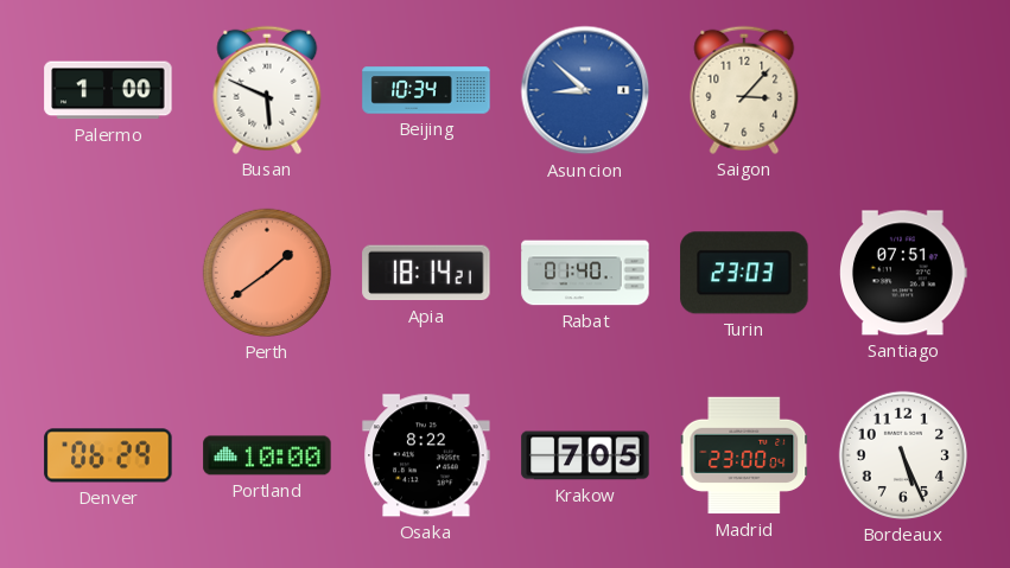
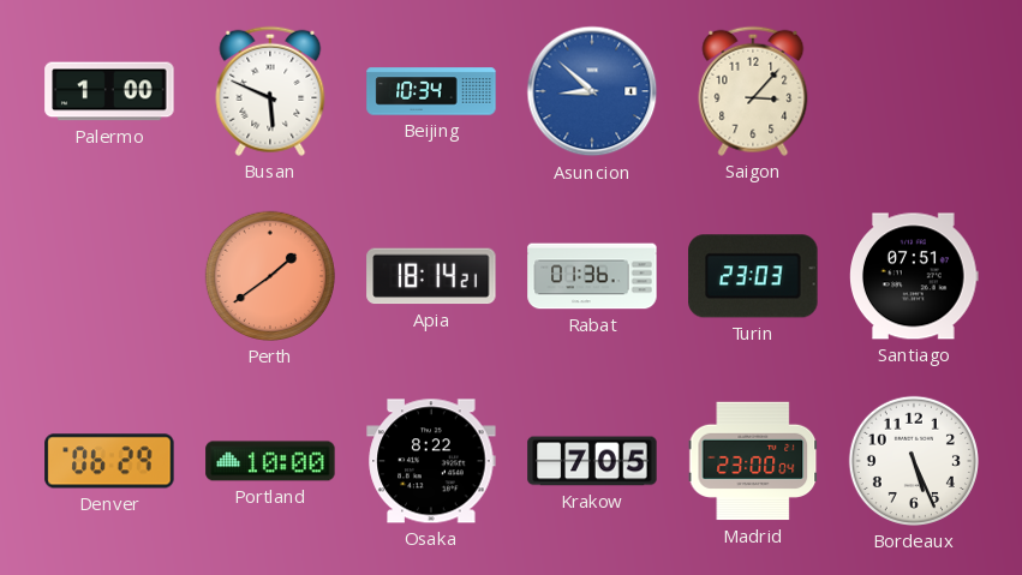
Rabat: 01:40 -> 01:36 (592, 276)
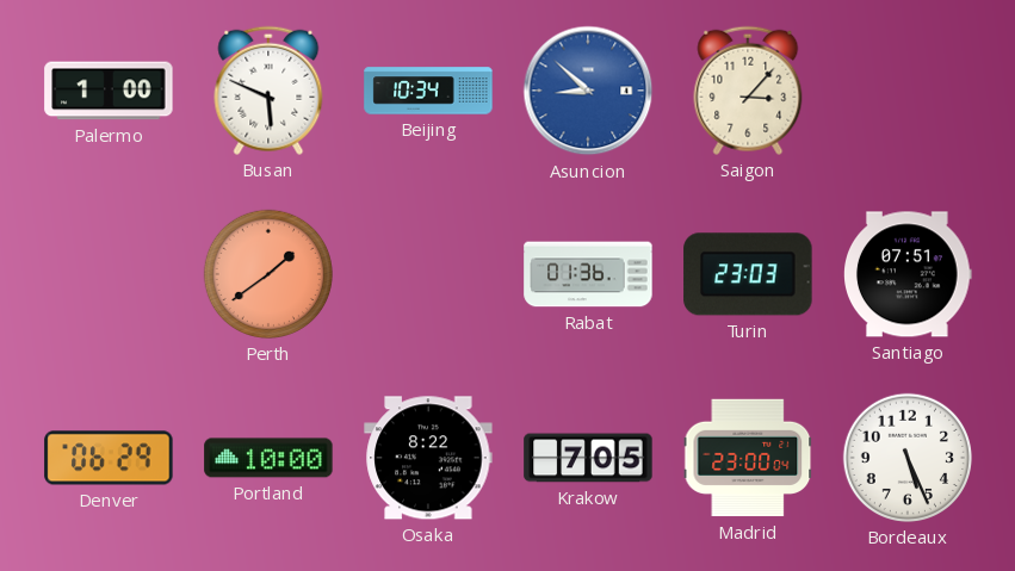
Apia: 18:14 -> none (431, 276)
